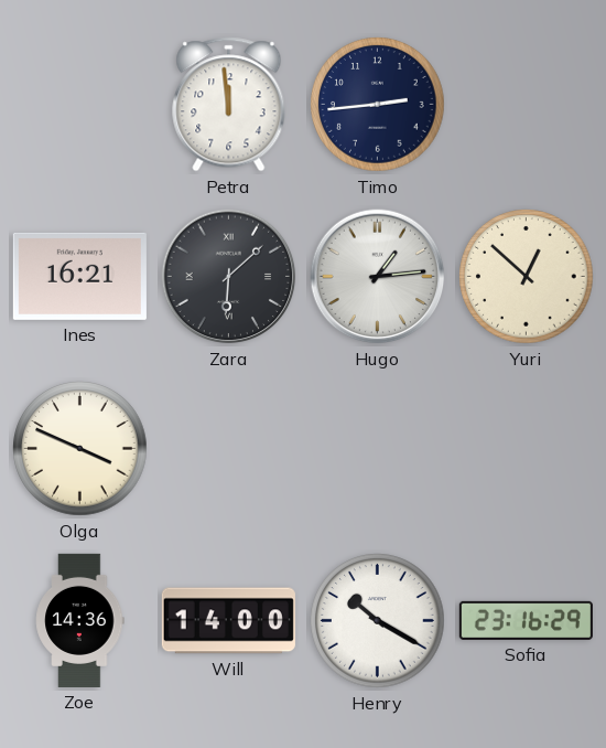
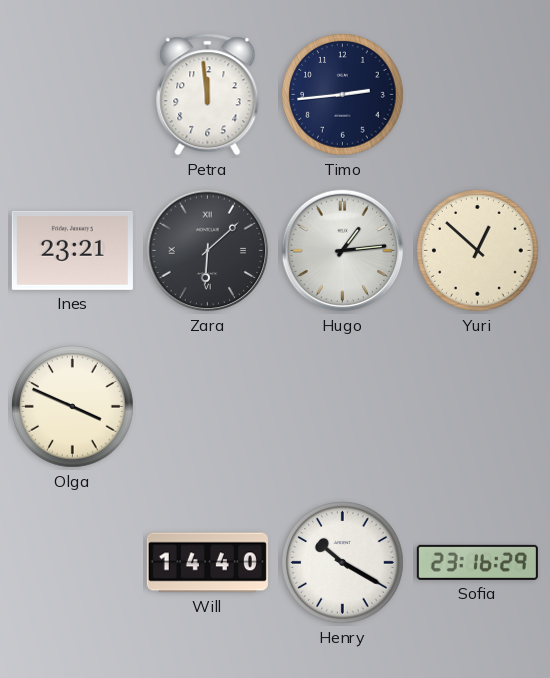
Ines: 16:21 -> 23:21 (72, 250)
Zoe: 14:36 -> none (80, 620)
Will: 14:00 -> 14:40 (207, 563)
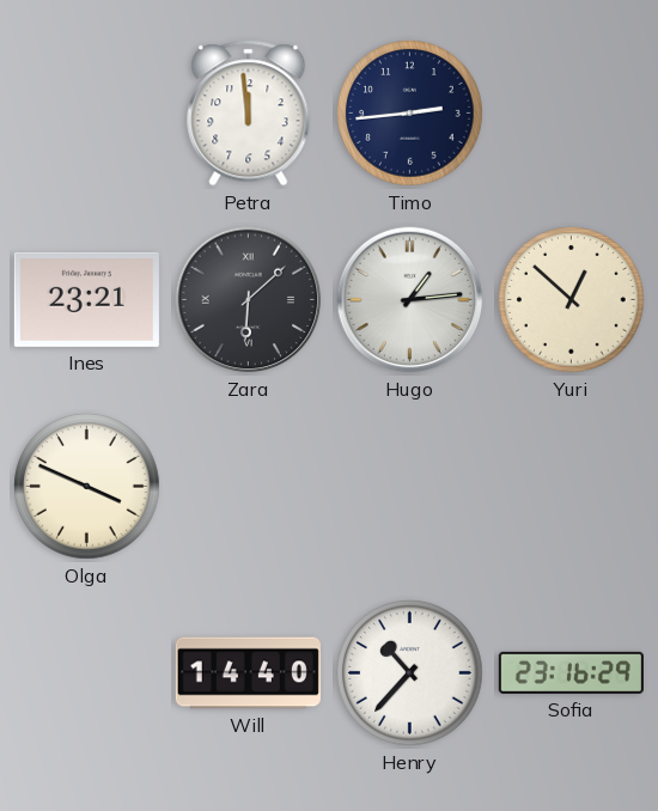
Henry: 10:20 -> 10:37 (410, 673)
